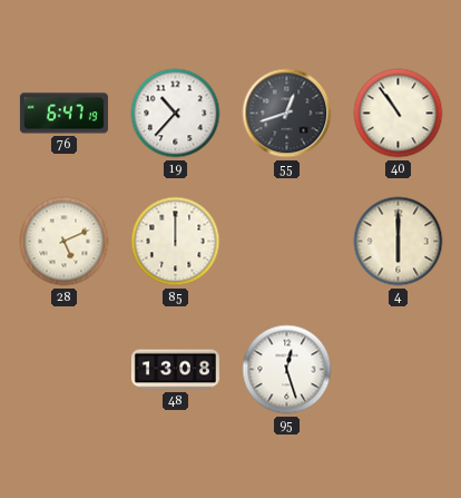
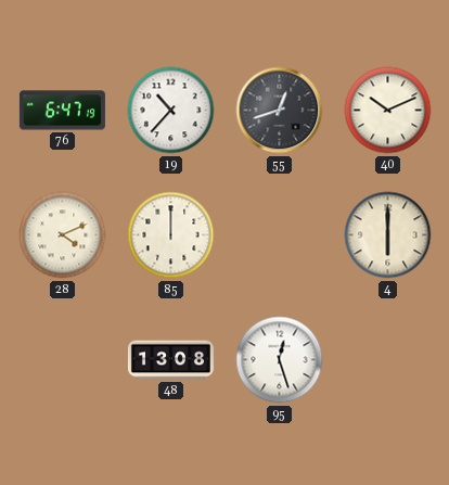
40: 10:54 -> 10:11 (388, 111)
28: 5:11 -> 4:11 (63, 235)
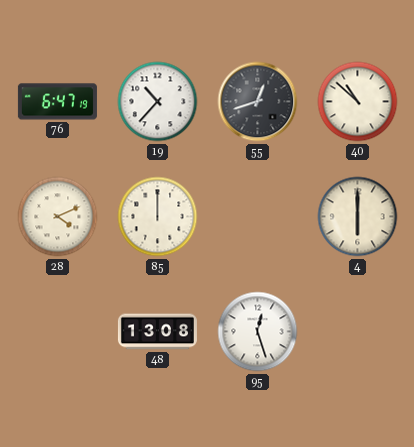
40: 10:11 -> 10:52 (358, 102)
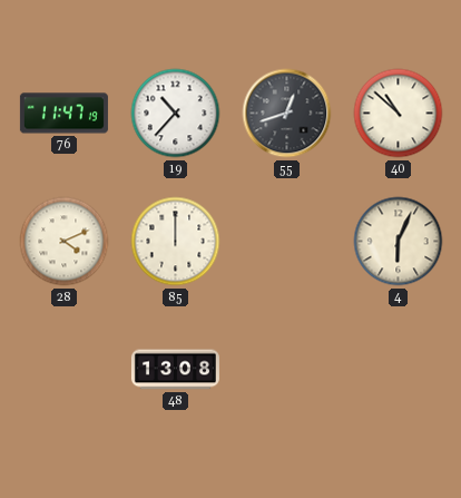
76: 6:47 -> 11:47 (63, 114)
4: 6:00 -> 6:04 (399, 242)
95: 12:27 -> none (258, 332)
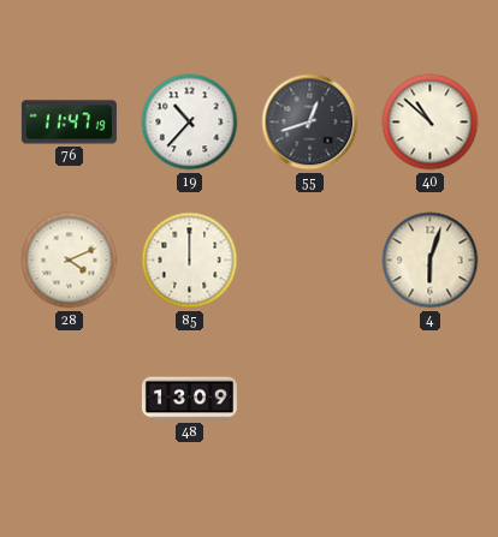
4: 6:04 -> 6:03 (431, 261)
48: 13:08 -> 13:09 (189, 399)
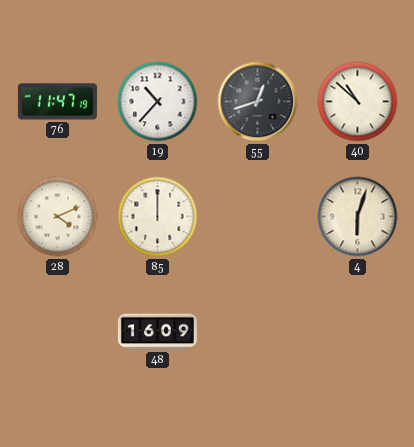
48: 13:09 -> 16:09 (157, 332)
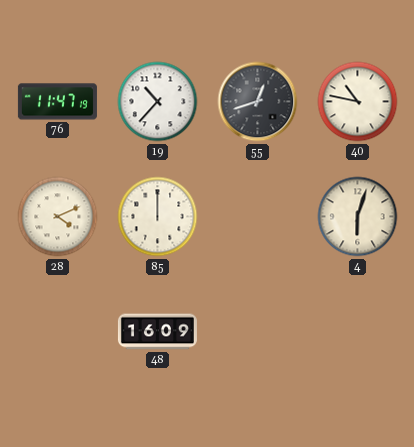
40: 10:52 -> 10:47 (358, 102)
